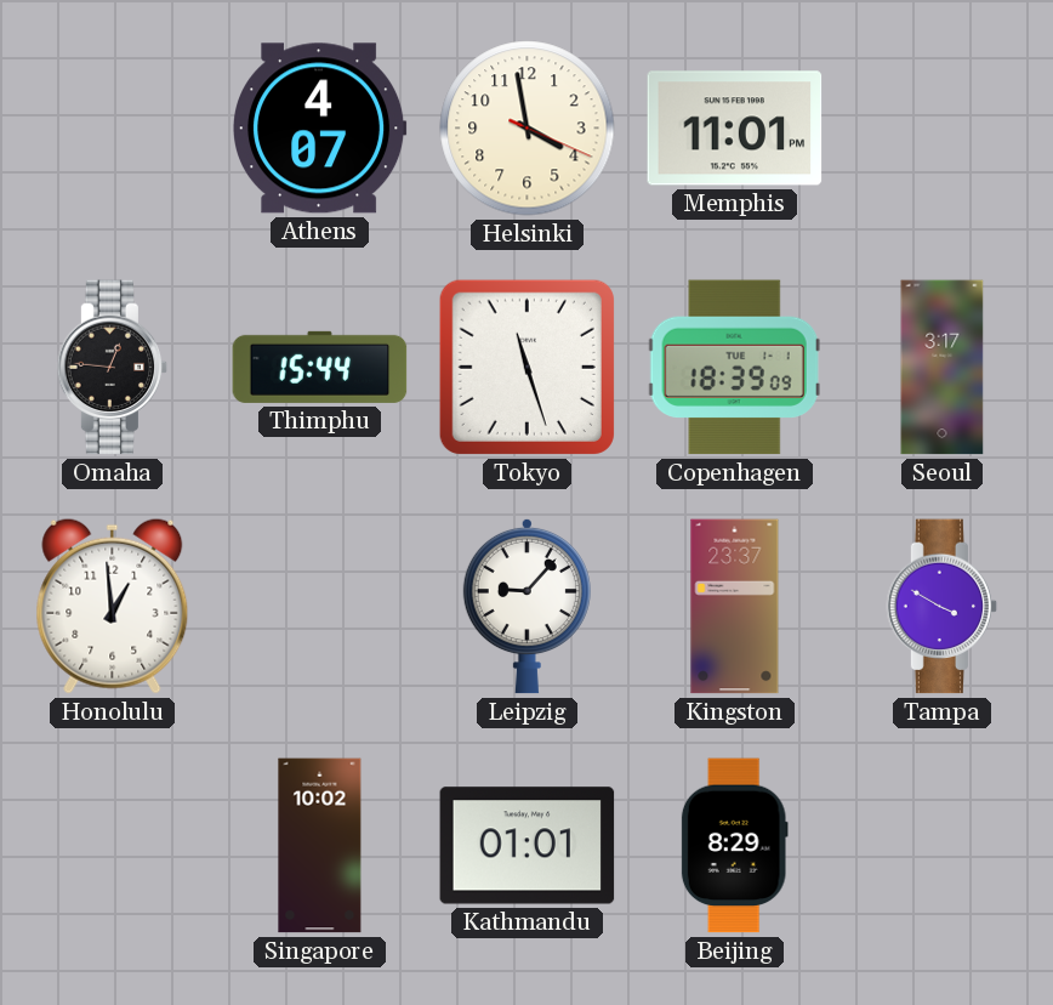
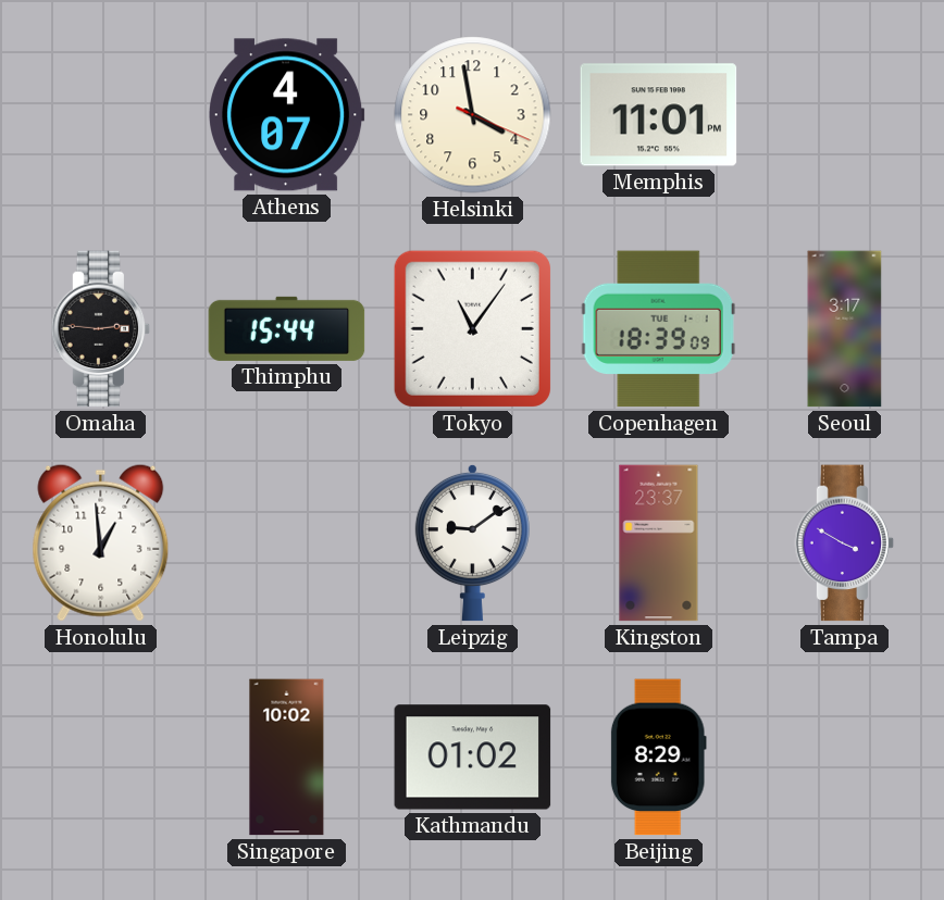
Omaha: 12:46 -> 2:46 (101, 329)
Tokyo: 11:27 -> 11:06 (472, 328)
Leipzig: 9:07 -> 9:09 (472, 542)
Kathmandu: 01:01 -> 01:02 (473, 758)
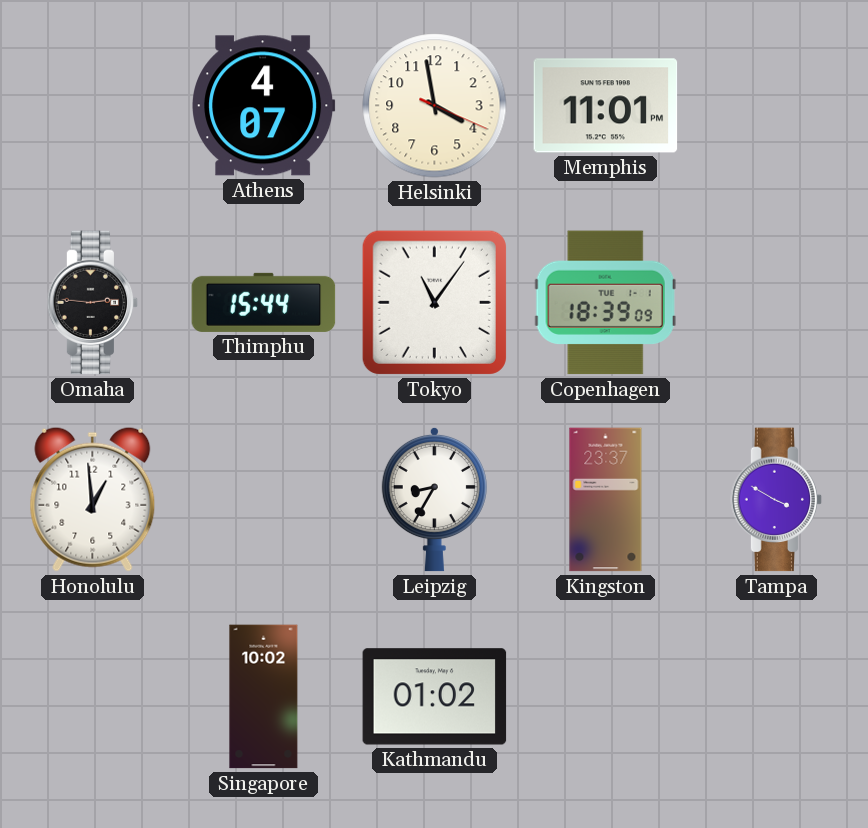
Seoul: 3:17 -> none (845, 329)
Leipzig: 9:09 -> 8:35 (434, 499)
Beijing: 8:29 -> none (658, 758)
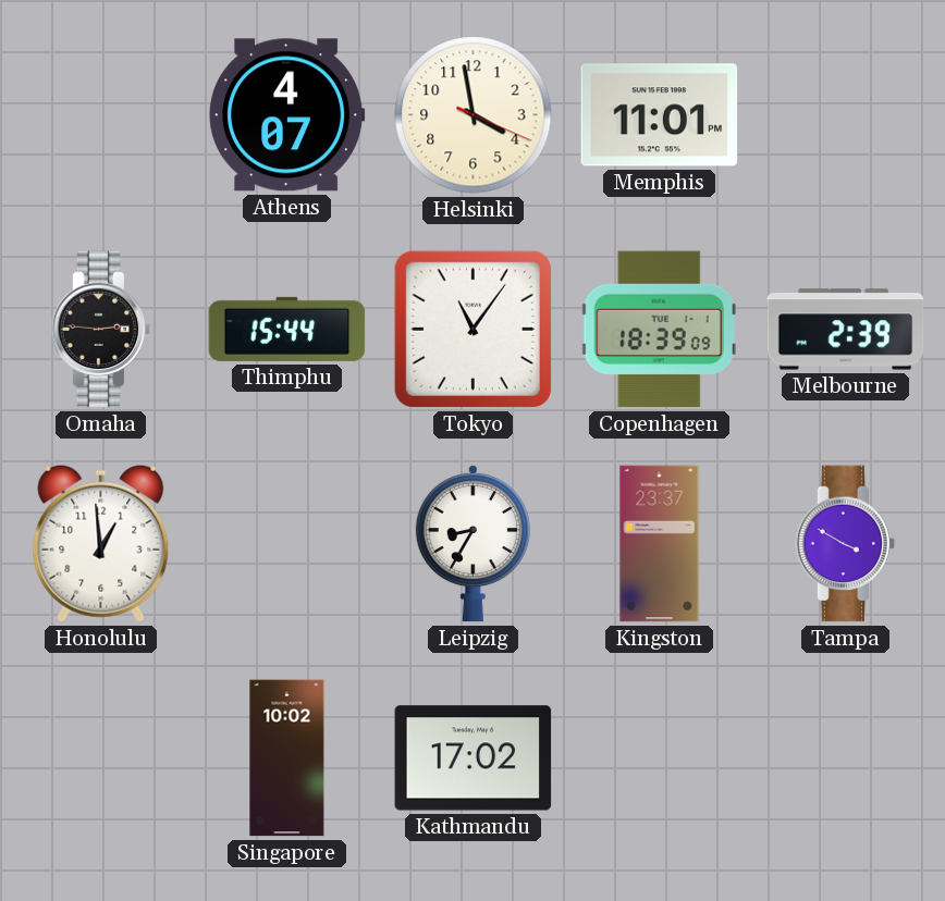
Melbourne: none -> 2:39 (846, 330)
Kathmandu: 01:02 -> 17:02 (474, 758)
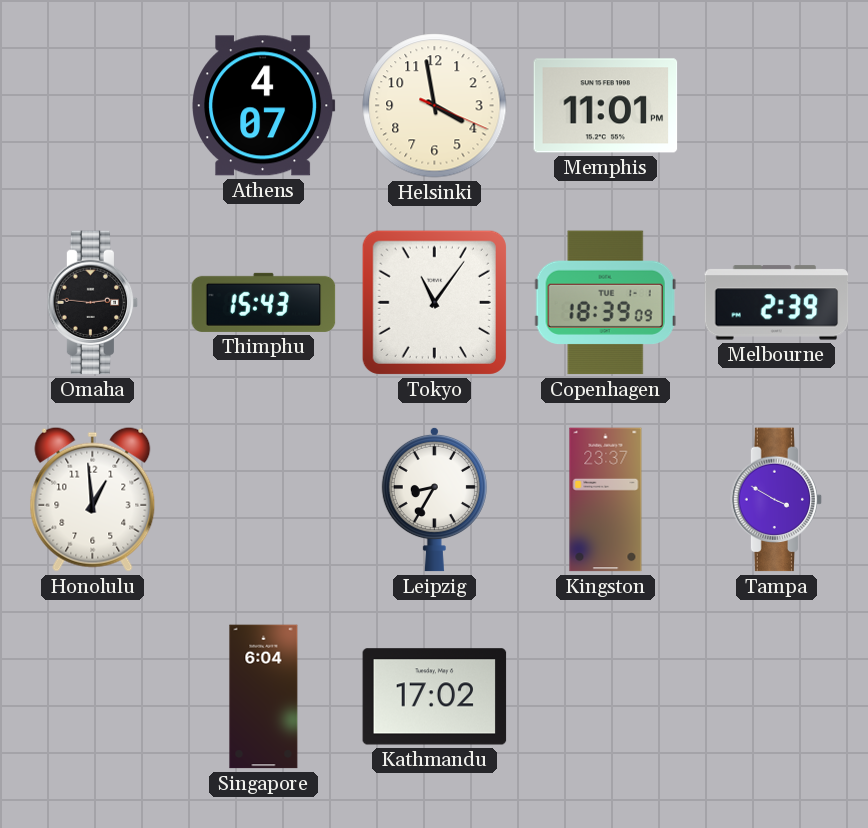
Thimphu: 15:44 -> 15:43 (264, 302)
Singapore: 10:02 -> 6:04 (264, 697)
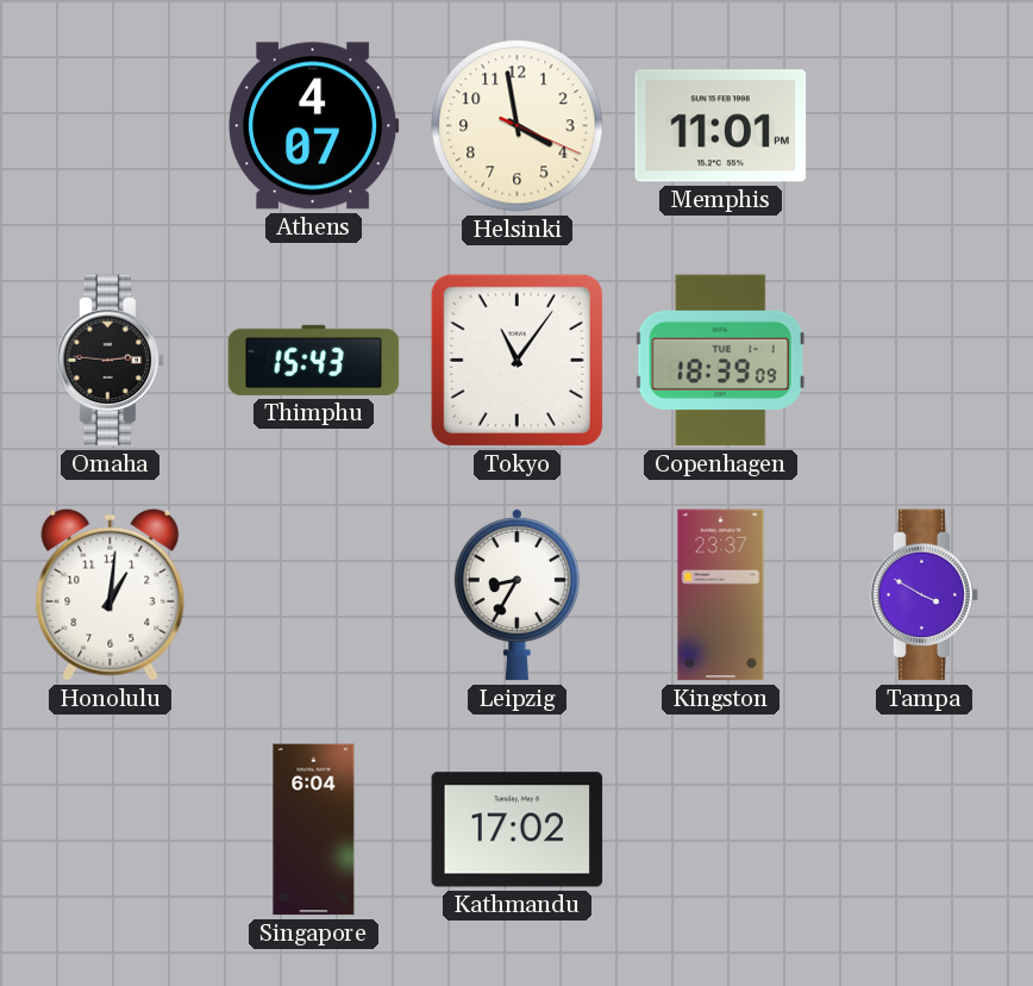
Melbourne: 2:39 -> none (777, 303)
Honolulu: 12:59 -> 1:01 (111, 594)
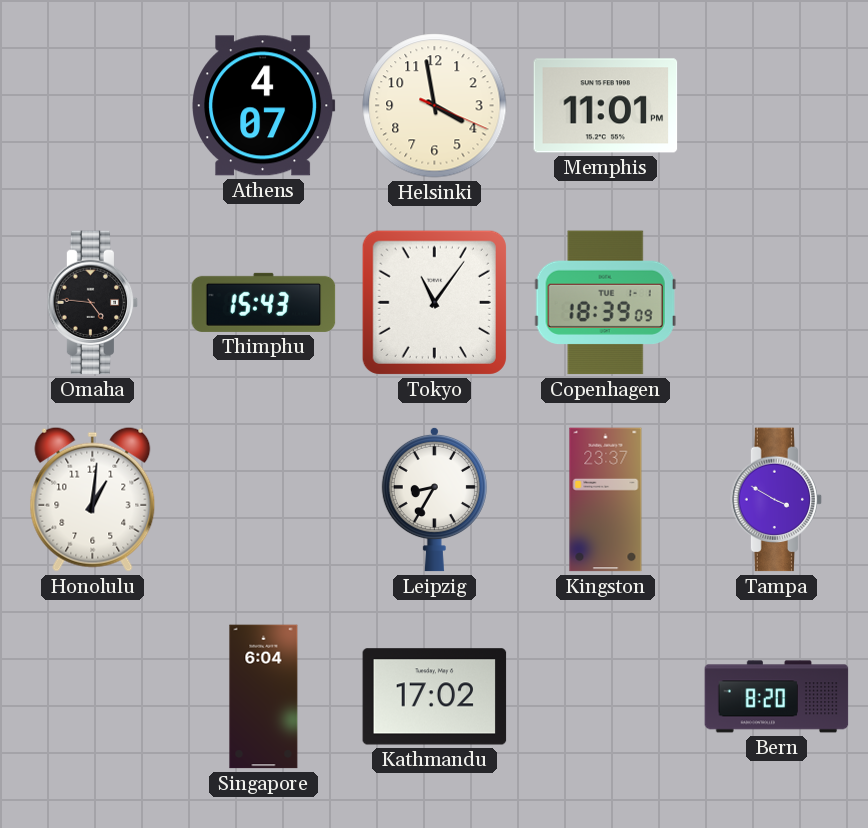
Omaha: 2:46 -> 4:46 (93, 303)
Bern: none -> 8:20 (777, 697)
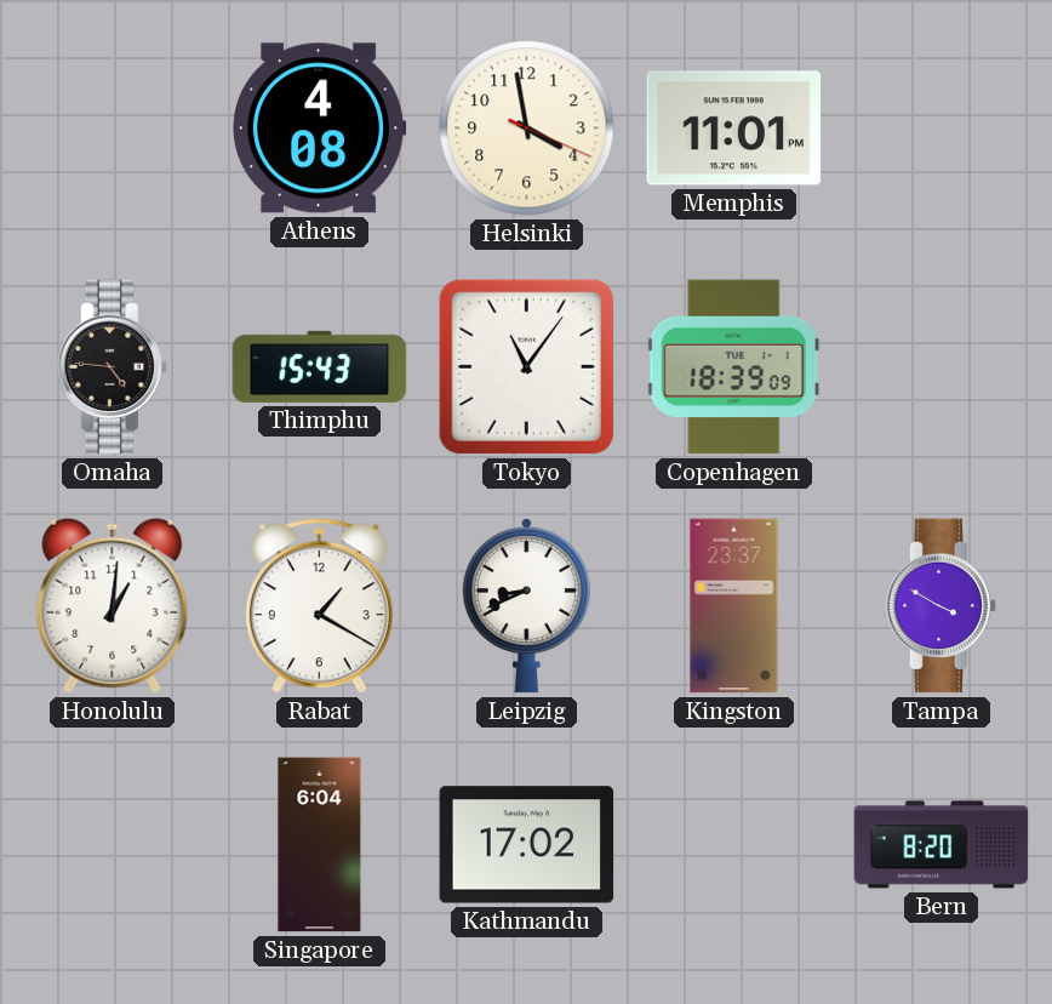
Athens: 4:07 -> 4:08 (320, 129)
Rabat: none -> 1:20 (319, 606)
Leipzig: 8:35 -> 8:41 (526, 605)
